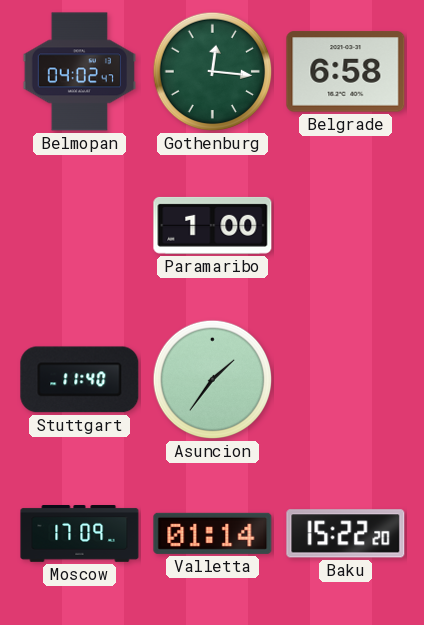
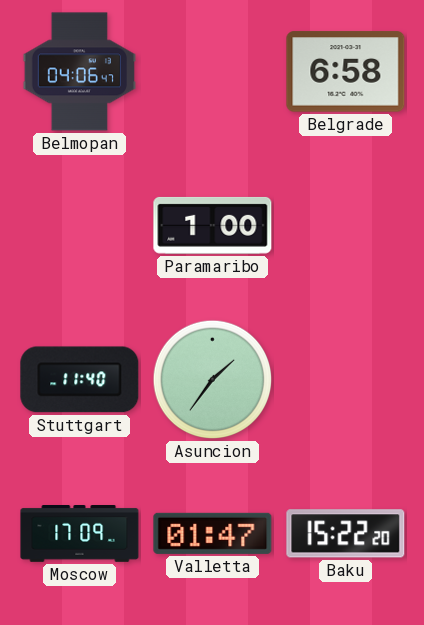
Belmopan: 04:02 -> 04:06 (79, 72)
Gothenburg: 12:16 -> none (213, 72)
Valletta: 01:14 -> 01:47 (213, 533)
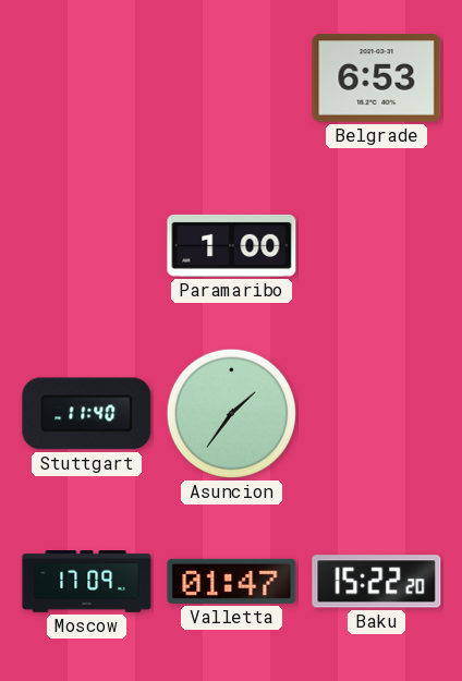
Belmopan: 04:06 -> none (79, 72)
Belgrade: 6:58 -> 6:53 (377, 78)
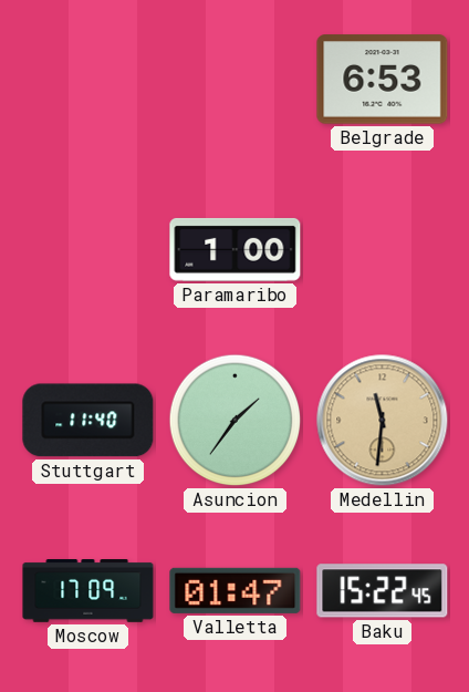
Medellin: none -> 11:31 (383, 421)
Baku: 15:22:20 -> 15:22:45 (383, 591)
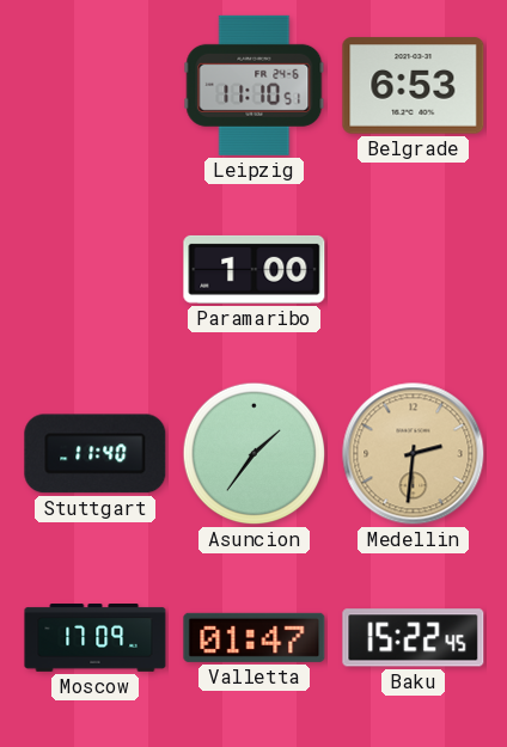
Leipzig: none -> 11:10 (255, 85)
Medellin: 11:31 -> 2:31 (414, 454)
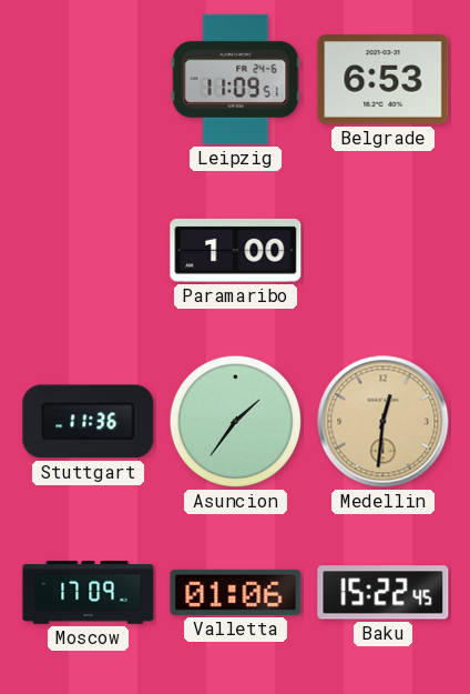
Leipzig: 11:10 -> 11:09 (236, 79)
Stuttgart: 11:40 -> 11:36 (89, 422)
Medellin: 2:31 -> 12:31 (384, 422)
Valletta: 01:47 -> 01:06 (236, 592)
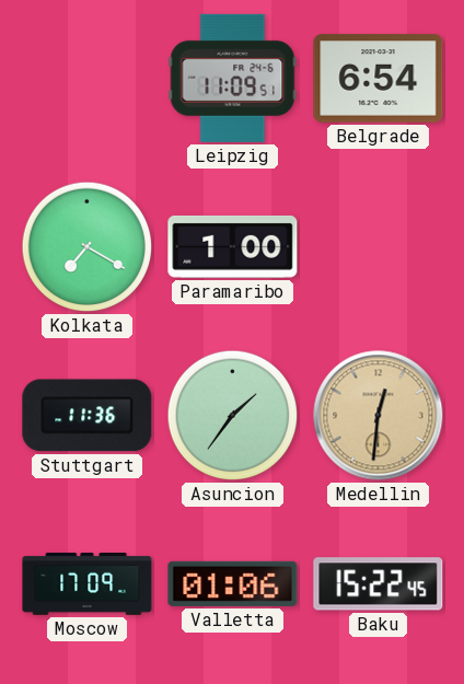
Belgrade: 6:53 -> 6:54 (379, 79)
Kolkata: none -> 7:20 (88, 247)
